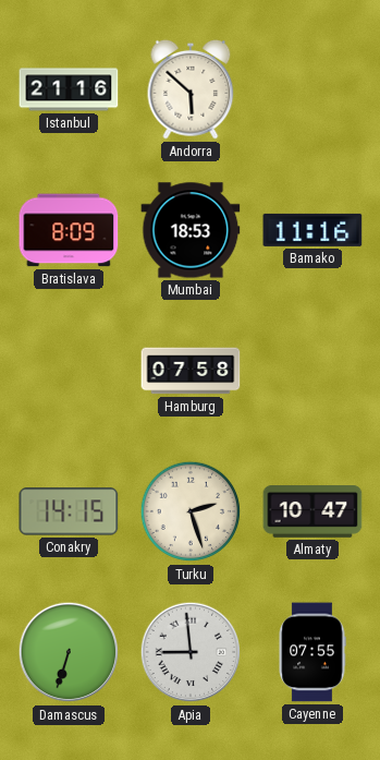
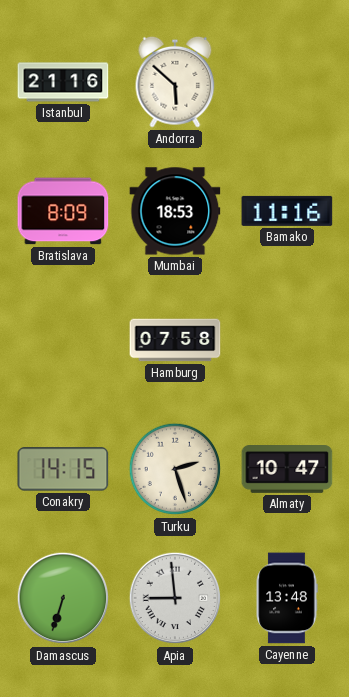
Cayenne: 07:55 -> 13:48 (287, 598)
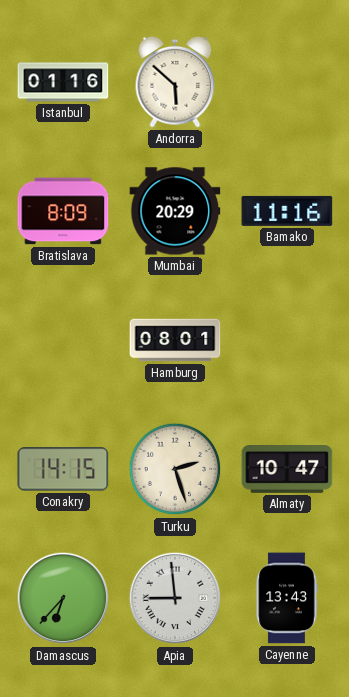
Istanbul: 21:16 -> 01:16 (63, 82)
Mumbai: 18:53 -> 20:29 (175, 211)
Hamburg: 07:58 -> 08:01 (175, 340)
Damascus: 6:33 -> 6:37 (63, 598)
Cayenne: 13:48 -> 13:43 (287, 598)
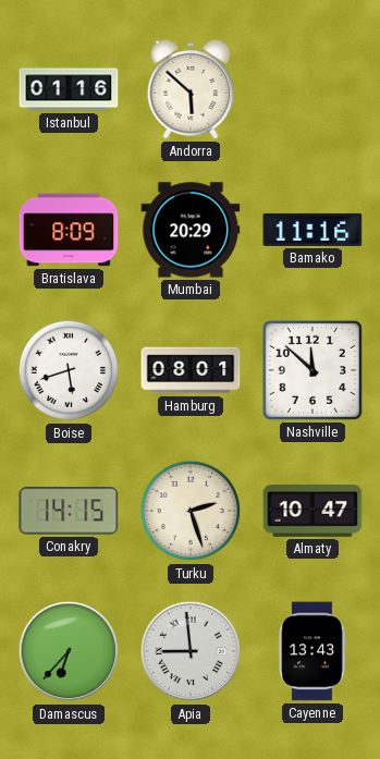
Boise: none -> 5:42 (69, 370)
Nashville: none -> 11:52 (312, 370)
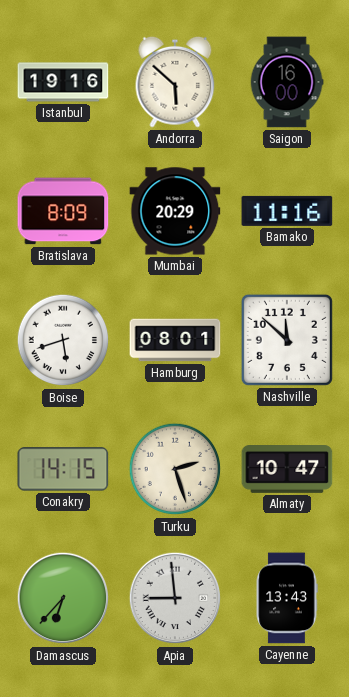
Istanbul: 01:16 -> 19:16 (63, 82)
Saigon: none -> 16:00 (287, 82)
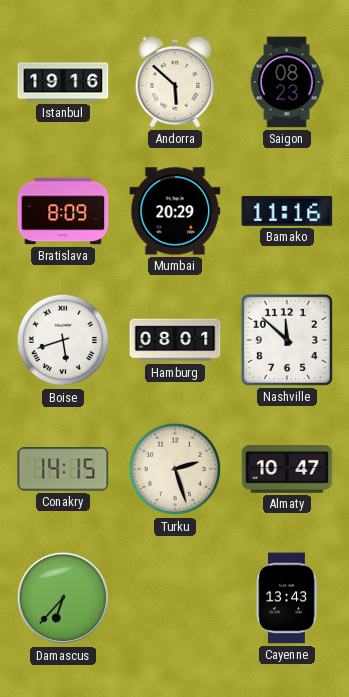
Saigon: 16:00 -> 08:23 (287, 82)
Apia: 8:59 -> none (175, 598)
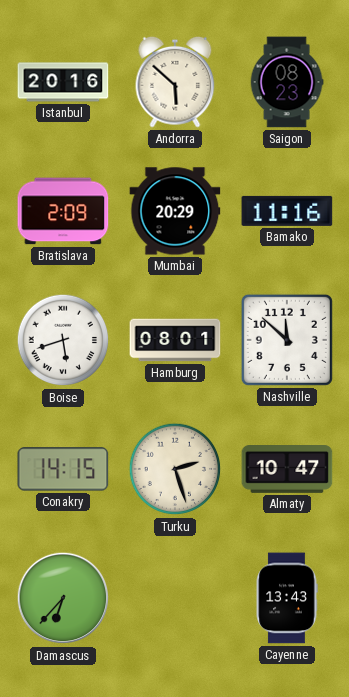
Istanbul: 19:16 -> 20:16 (63, 82)
Bratislava: 8:09 -> 2:09 (63, 211)
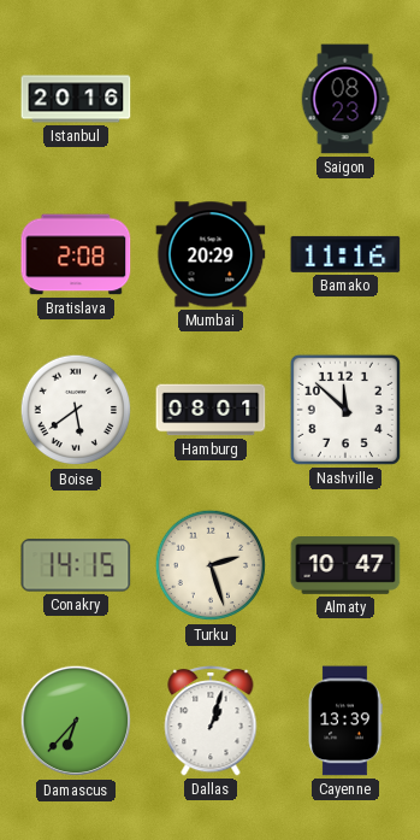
Andorra: 5:52 -> none (175, 82)
Bratislava: 2:09 -> 2:08 (76, 254)
Boise: 5:42 -> 5:39 (76, 410)
Dallas: none -> 1:03 (211, 721)
Cayenne: 13:43 -> 13:39 (345, 721)
